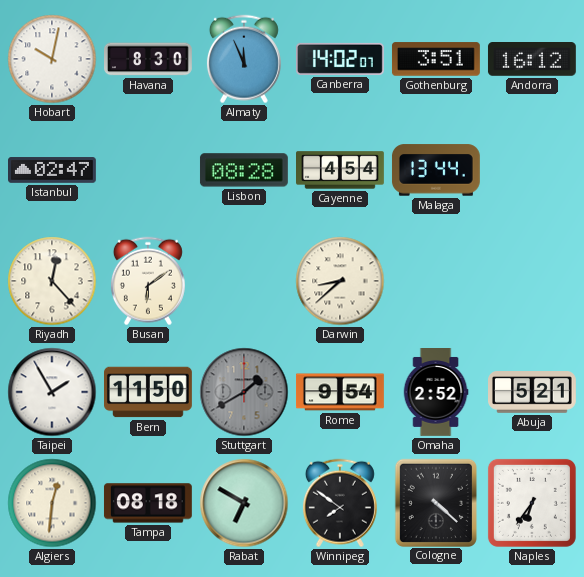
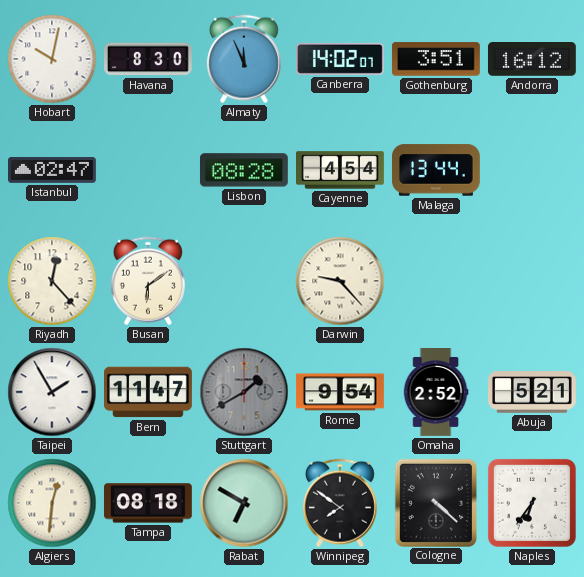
Darwin: 8:38 -> 9:23 (340, 281)
Bern: 11:50 -> 11:47 (149, 392)
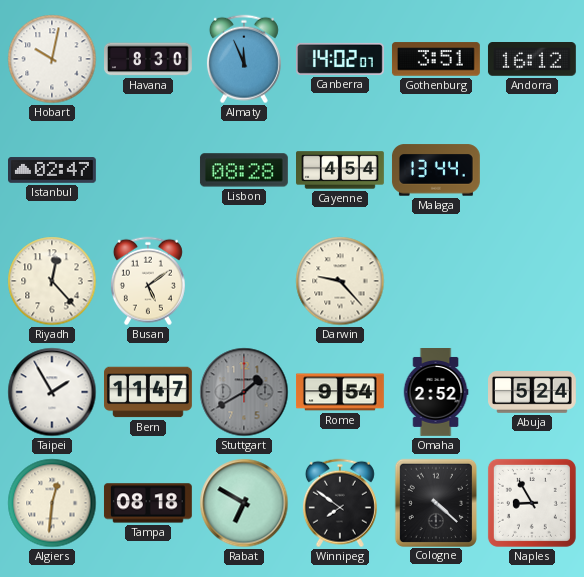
Busan: 6:09 -> 5:09 (148, 281)
Abuja: 5:21 -> 5:24 (533, 392)
Naples: 6:36 -> 8:55 (532, 503)
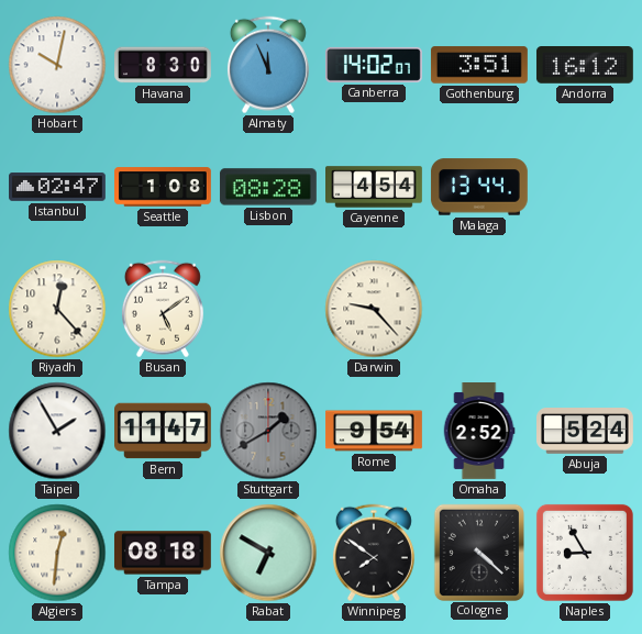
Seattle: none -> 1:08 (164, 187)
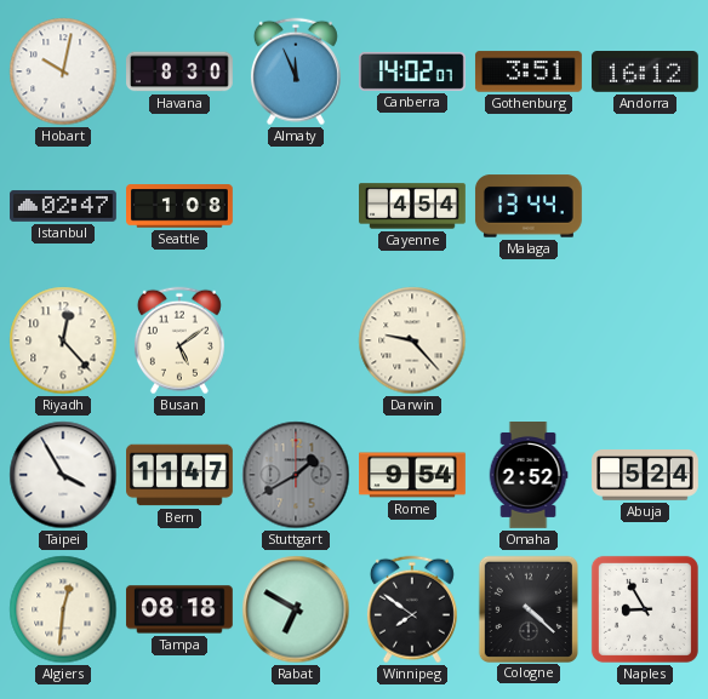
Lisbon: 08:28 -> none (268, 187)
Taipei: 1:55 -> 3:55 (63, 475)
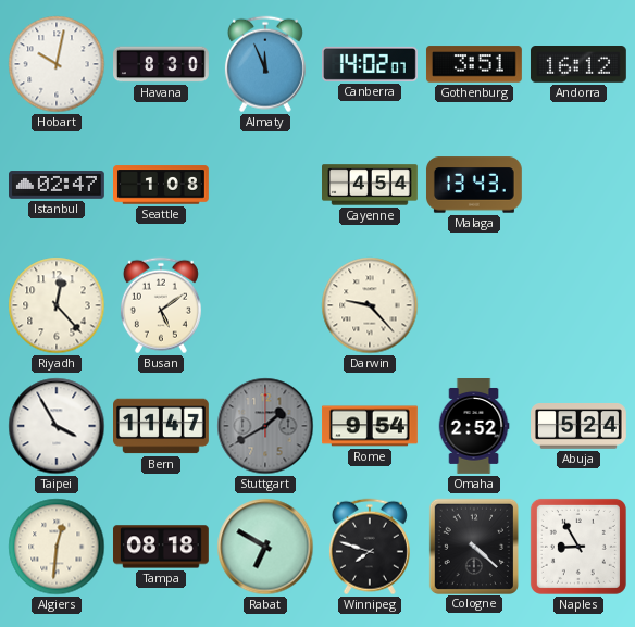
Malaga: 13:44 -> 13:43 (474, 185)
Winnipeg: 7:51 -> 7:48 (370, 547)
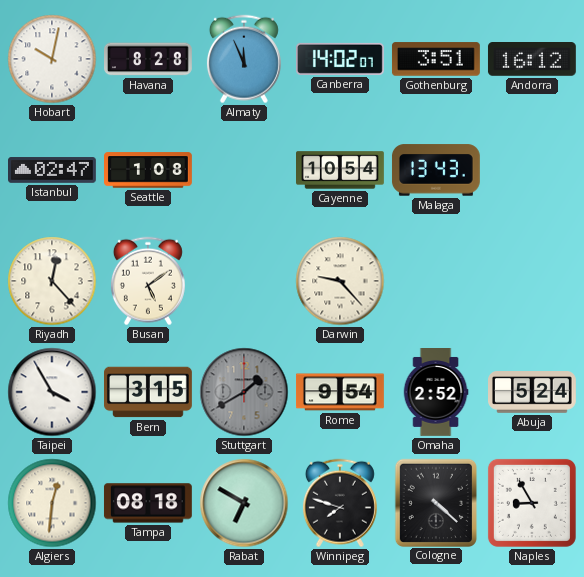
Havana: 8:30 -> 8:28 (149, 59)
Cayenne: 4:54 -> 10:54 (341, 170)
Bern: 11:47 -> 3:15 (149, 392)
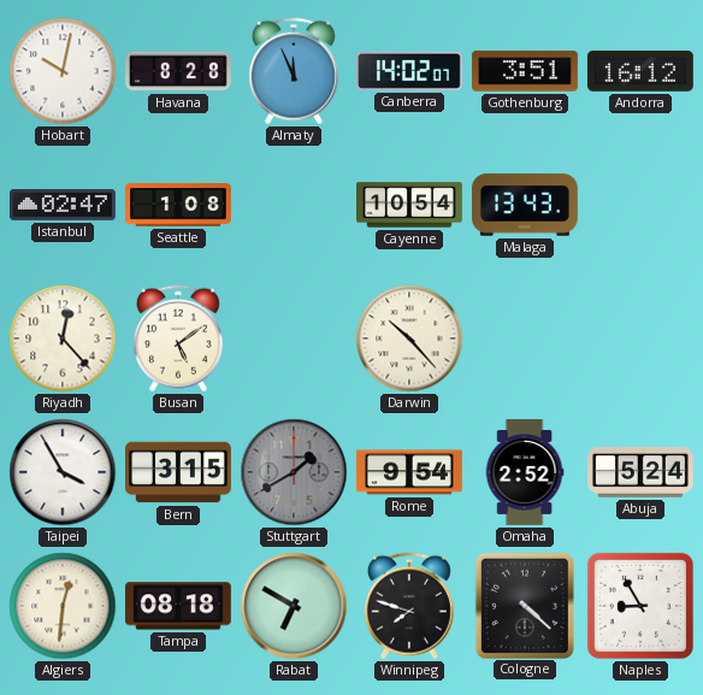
Darwin: 9:23 -> 10:23 (409, 338)
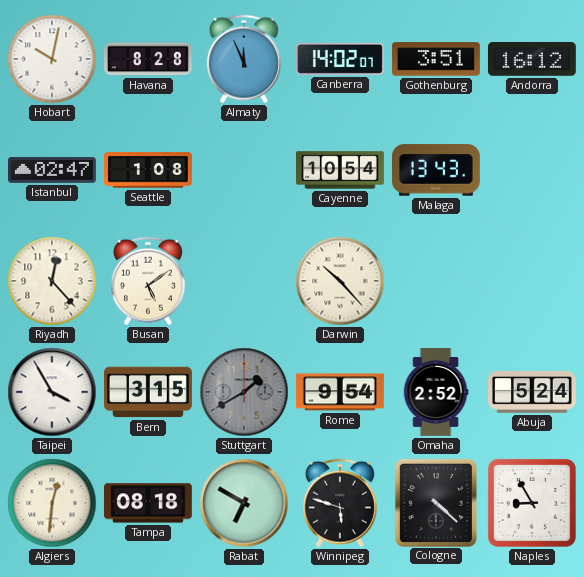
Winnipeg: 7:48 -> 5:48 (340, 503)
